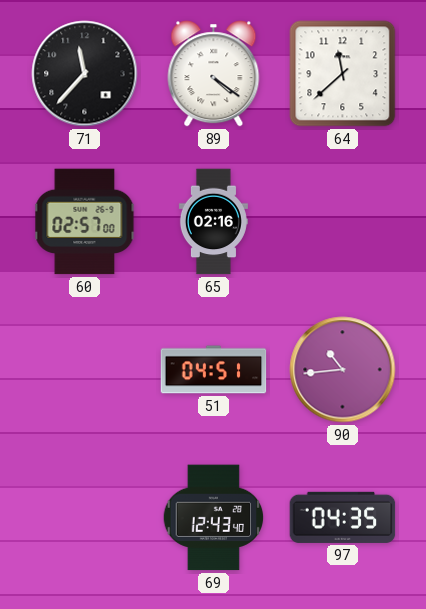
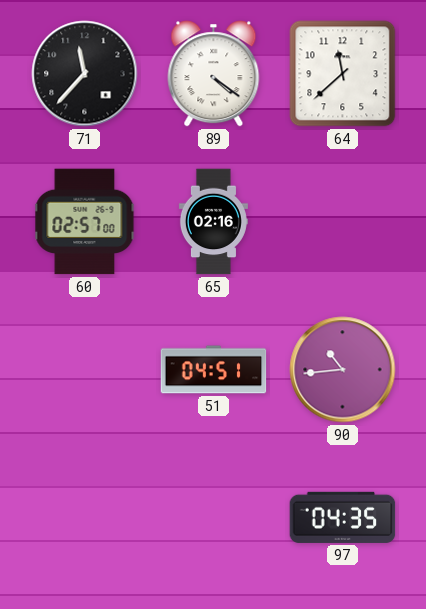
69: 12:43 -> none (214, 518)
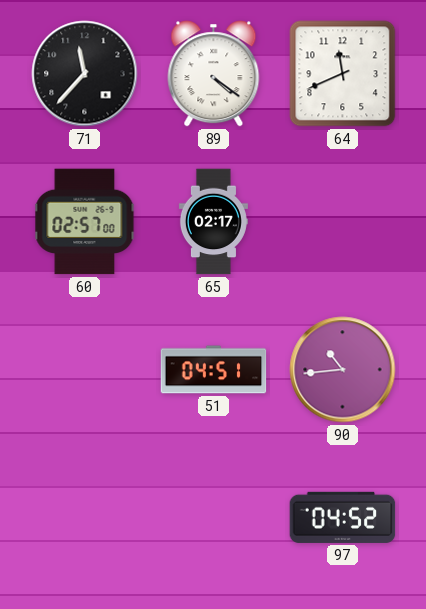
64: 11:38 -> 11:41 (343, 74)
65: 02:16 -> 02:17 (213, 222)
97: 04:35 -> 04:52 (343, 517)
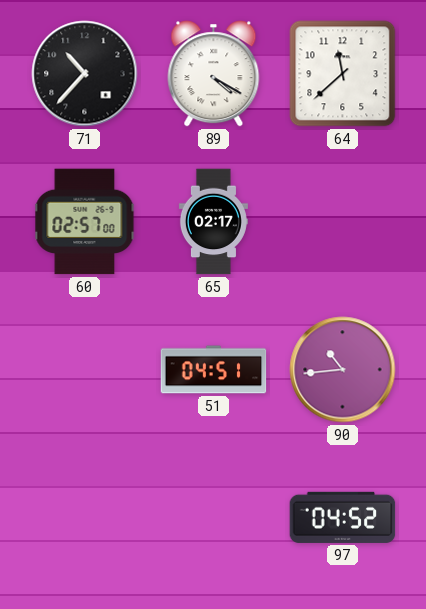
71: 11:37 -> 10:37 (85, 74)
89: 4:21 -> 4:20 (214, 74)
64: 11:41 -> 11:38 (343, 74)
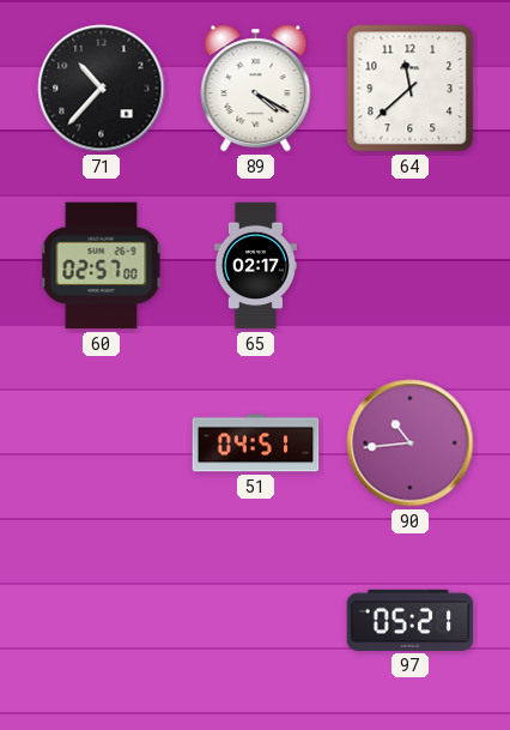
97: 04:52 -> 05:21 (411, 620)
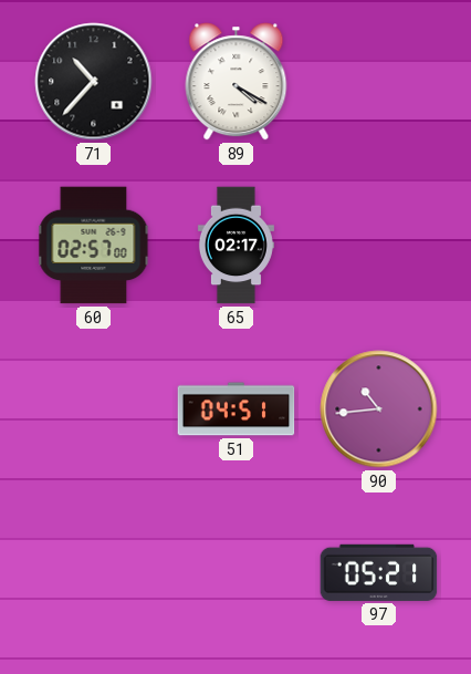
64: 11:38 -> none (411, 89)
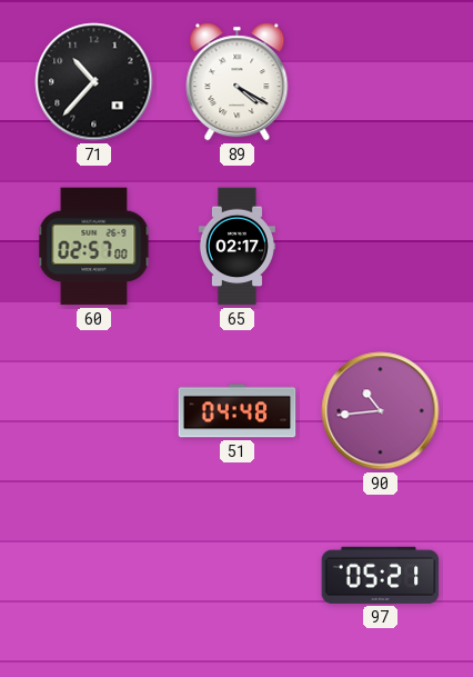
51: 04:51 -> 04:48 (238, 411)
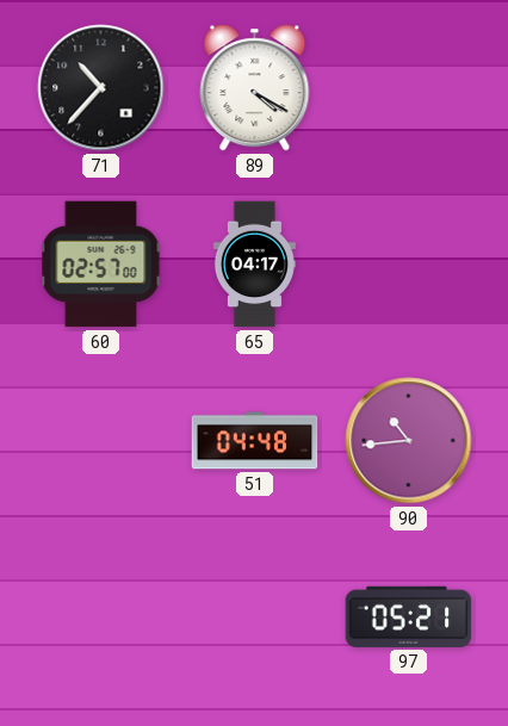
65: 02:17 -> 04:17 (254, 265)
